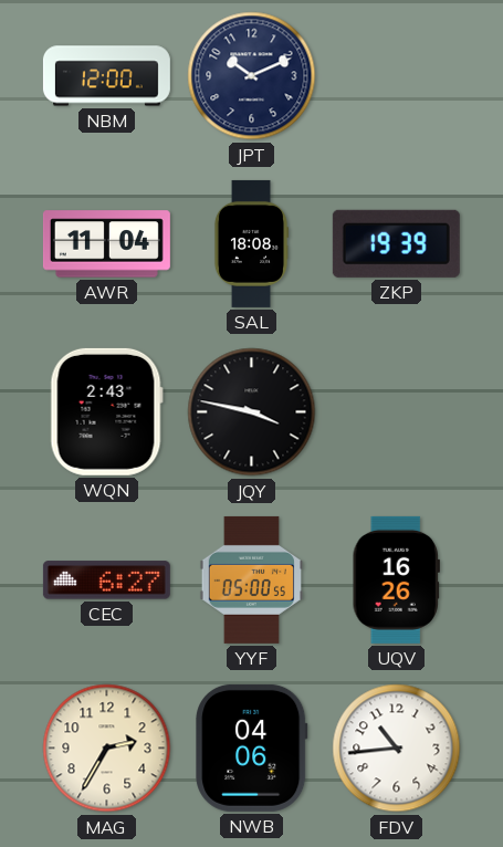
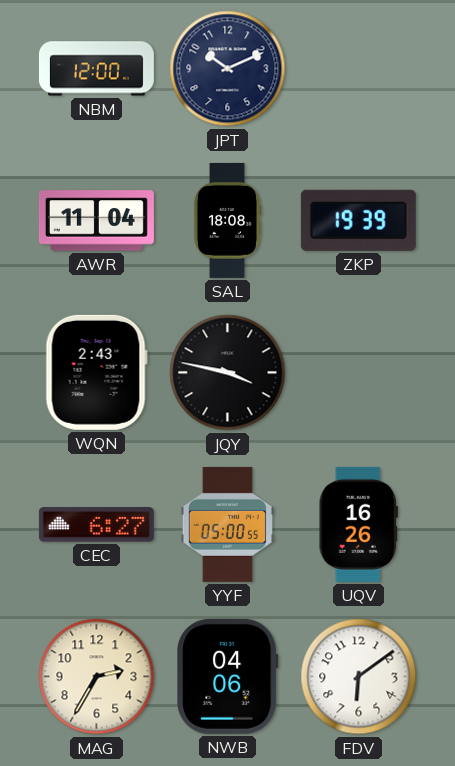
FDV: 10:44 -> 6:09 (359, 677)
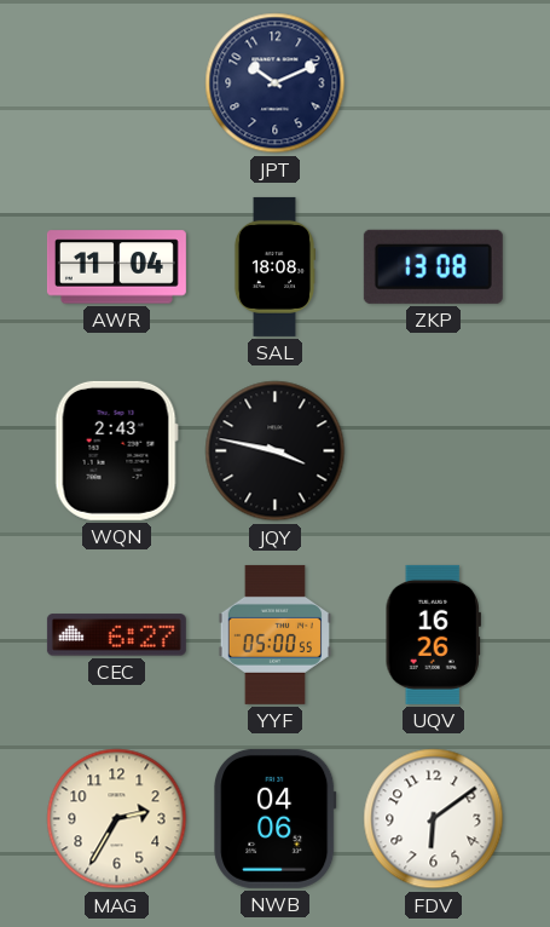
NBM: 12:00 -> none (96, 69)
ZKP: 19:39 -> 13:08 (433, 266)
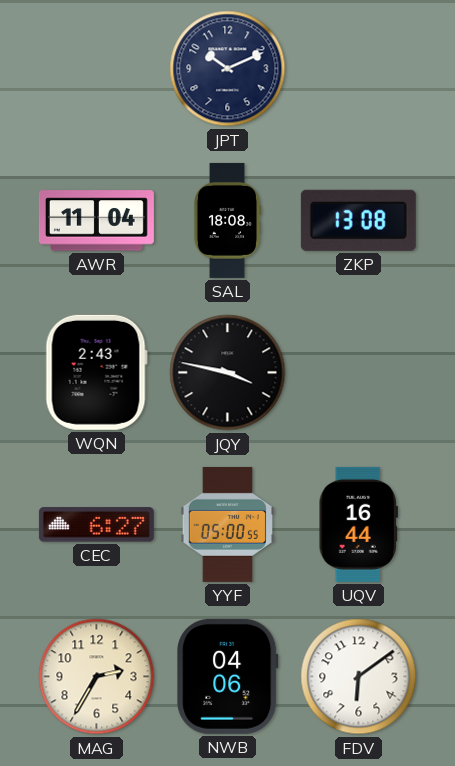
UQV: 16:26 -> 16:44 (358, 524)
